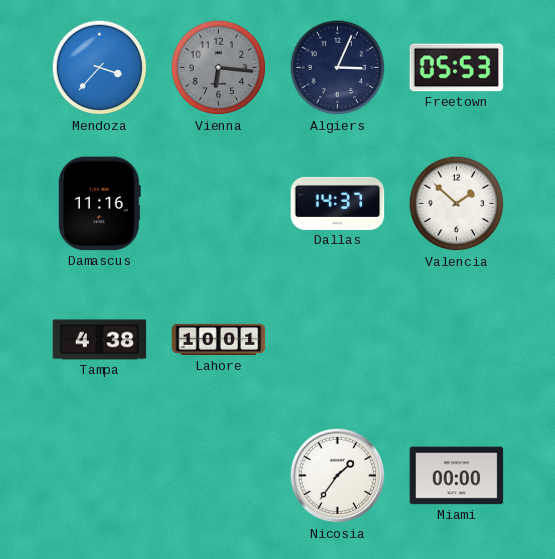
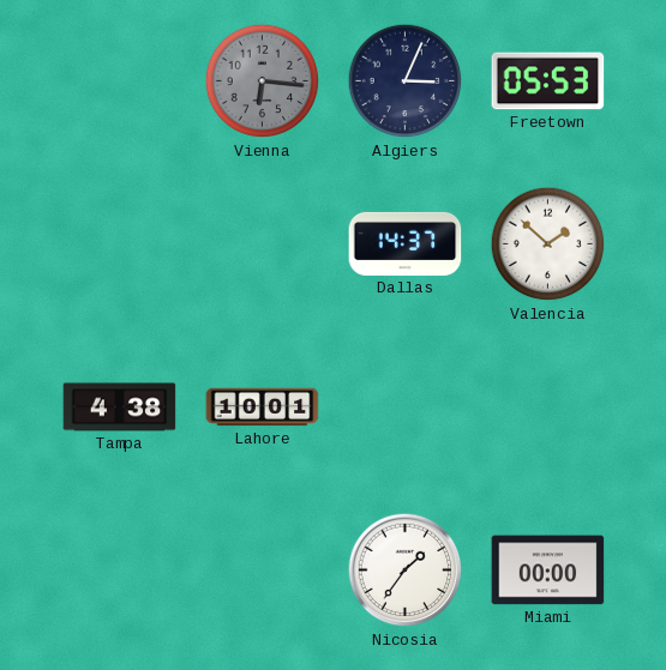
Mendoza: 3:37 -> none (100, 68)
Damascus: 11:16 -> none (99, 204)
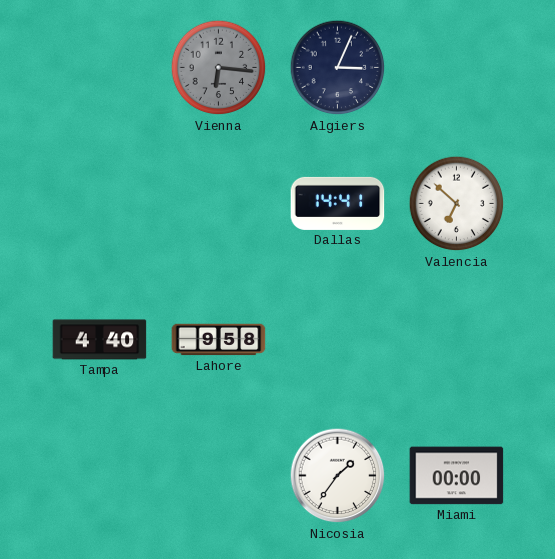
Freetown: 05:53 -> none (548, 82)
Dallas: 14:37 -> 14:41 (338, 203)
Valencia: 1:52 -> 6:52 (457, 204)
Tampa: 4:38 -> 4:40 (100, 340)
Lahore: 10:01 -> 9:58 (219, 340)
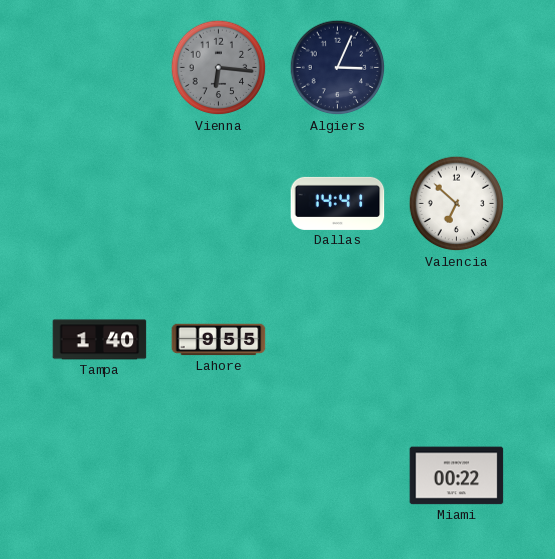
Tampa: 4:40 -> 1:40 (100, 340)
Lahore: 9:58 -> 9:55 (219, 340)
Nicosia: 1:36 -> none (338, 476)
Miami: 00:00 -> 00:22 (457, 476)
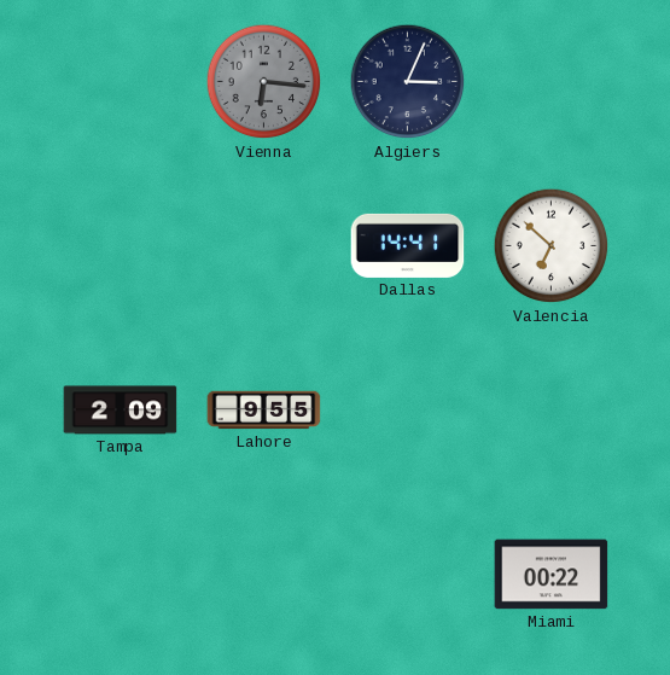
Tampa: 1:40 -> 2:09 (121, 411)
